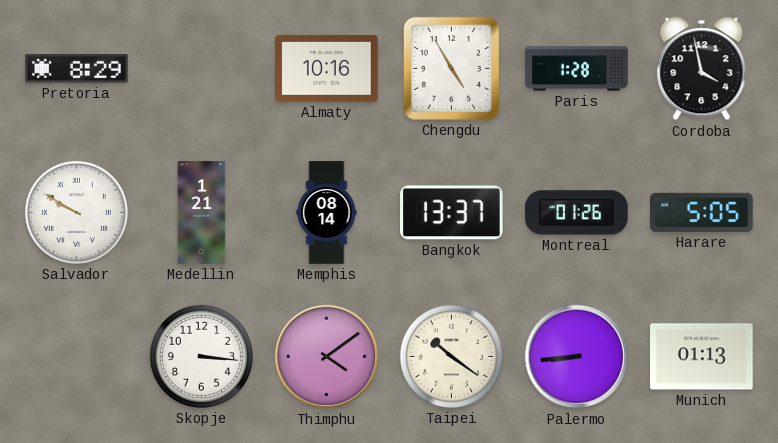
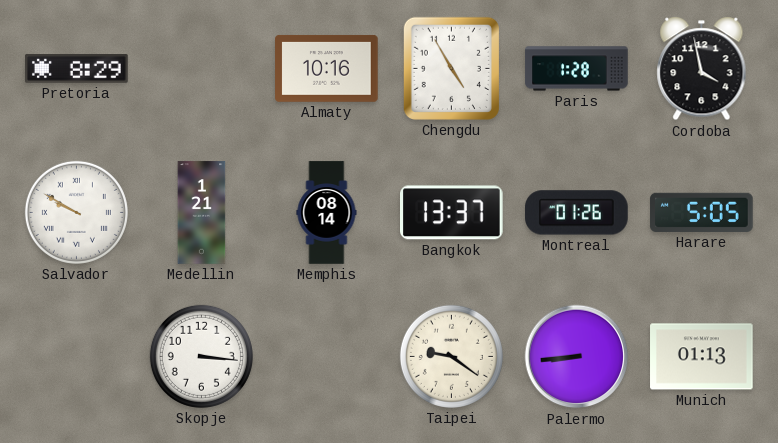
Thimphu: 4:09 -> none (327, 357)
Taipei: 10:21 -> 9:21 (451, 356)
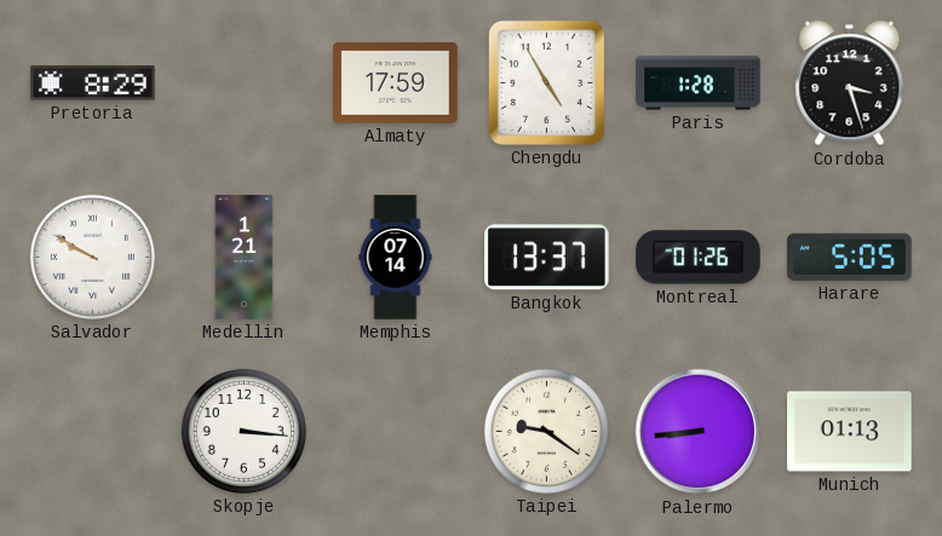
Almaty: 10:16 -> 17:59 (396, 82)
Cordoba: 3:58 -> 3:27 (850, 83)
Memphis: 08:14 -> 07:14 (396, 258)
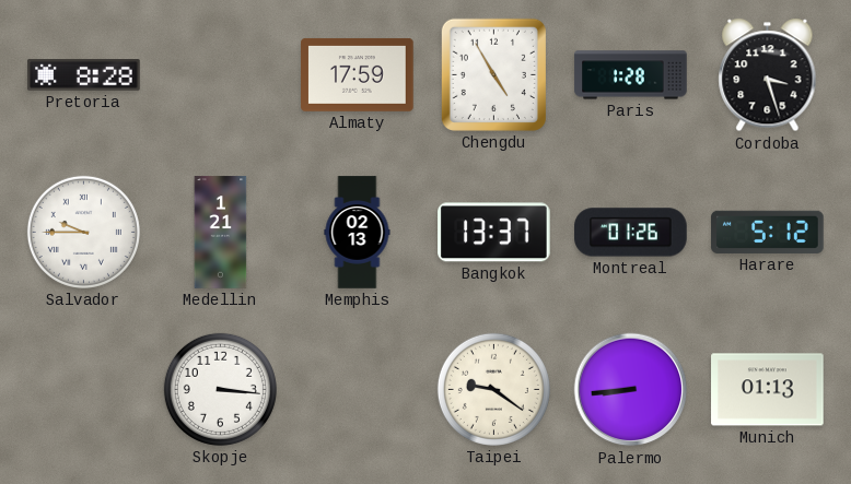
Pretoria: 8:29 -> 8:28 (84, 75)
Salvador: 9:50 -> 9:45 (83, 232)
Memphis: 07:14 -> 02:13 (358, 233)
Harare: 5:05 -> 5:12 (768, 232)
